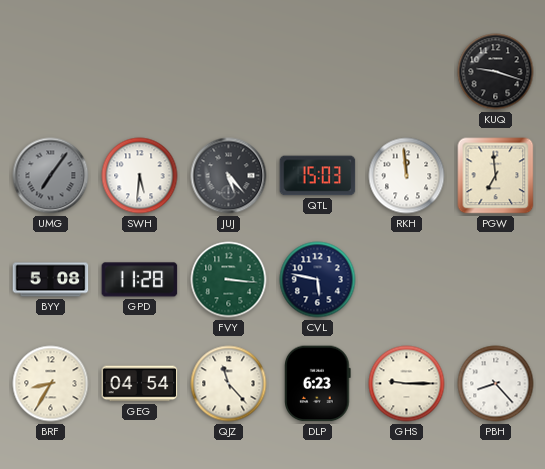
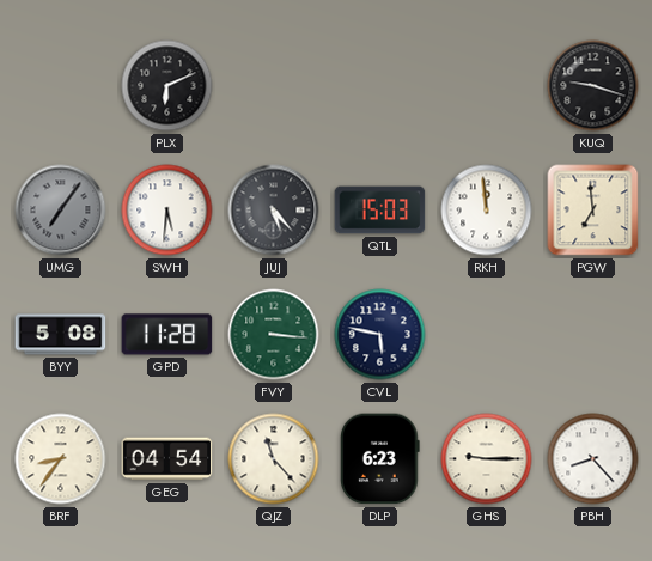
PLX: none -> 6:11 (167, 86)
BRF: 8:35 -> 8:36 (61, 459)
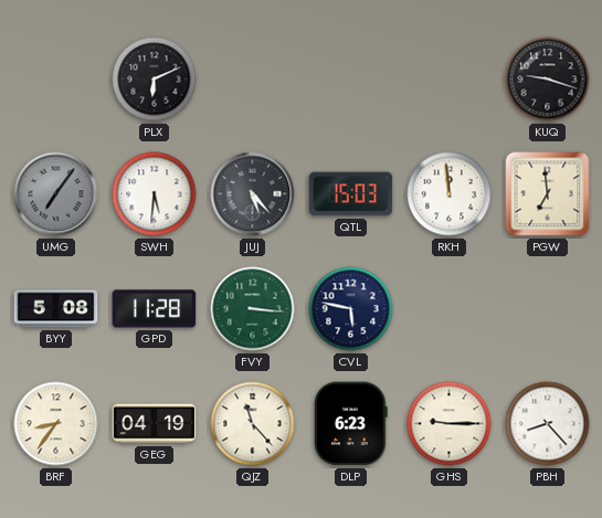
GEG: 04:54 -> 04:19 (155, 424)
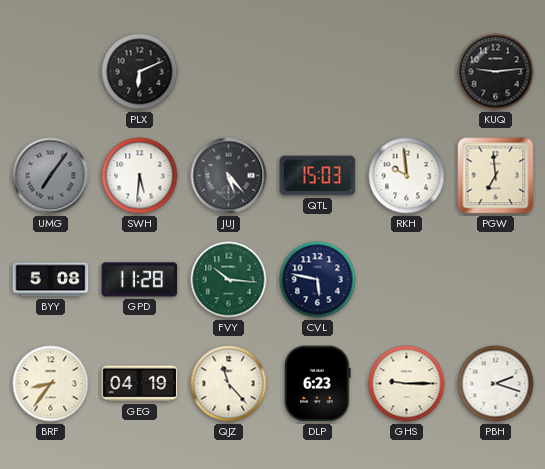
KUQ: 9:18 -> 9:14 (496, 72)
RKH: 11:59 -> 9:59 (407, 176)
FVY: 3:16 -> 10:16 (229, 280)
PBH: 8:23 -> 2:18 (496, 384)
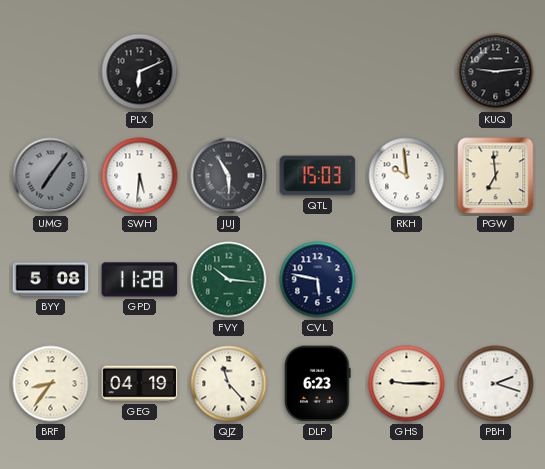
JUJ: 5:23 -> 5:55 (229, 176)
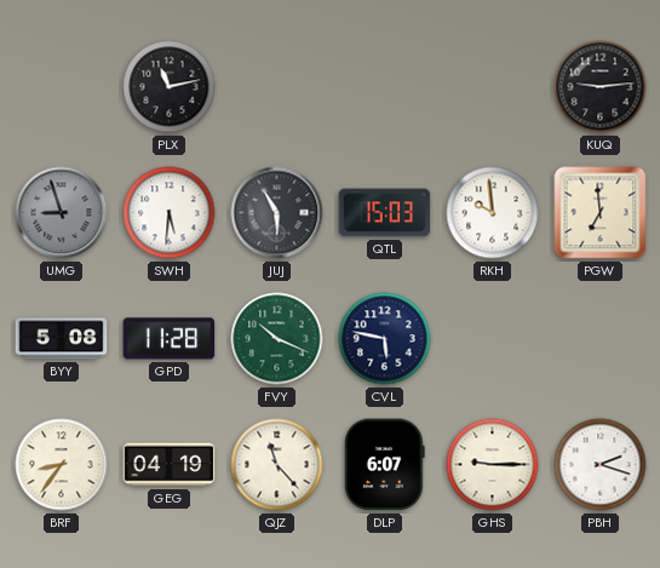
PLX: 6:11 -> 11:13 (170, 87)
UMG: 7:06 -> 8:57 (62, 213)
FVY: 10:16 -> 10:19 (277, 339)
DLP: 6:23 -> 6:07 (385, 465)
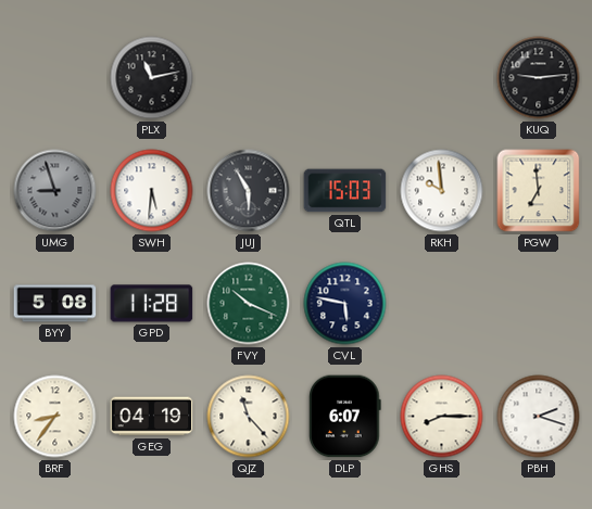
GHS: 9:15 -> 8:15 (442, 417)
